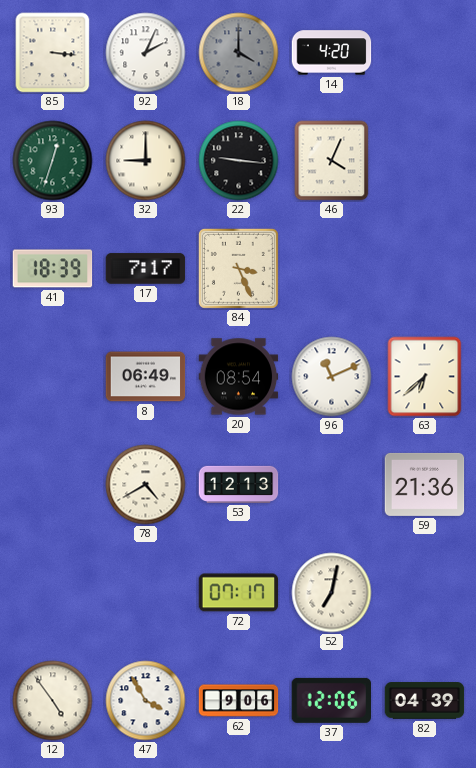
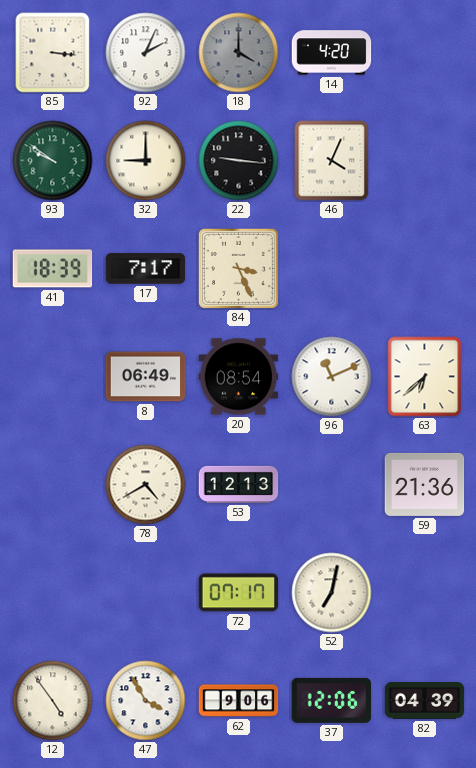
93: 12:33 -> 9:51 (53, 161)
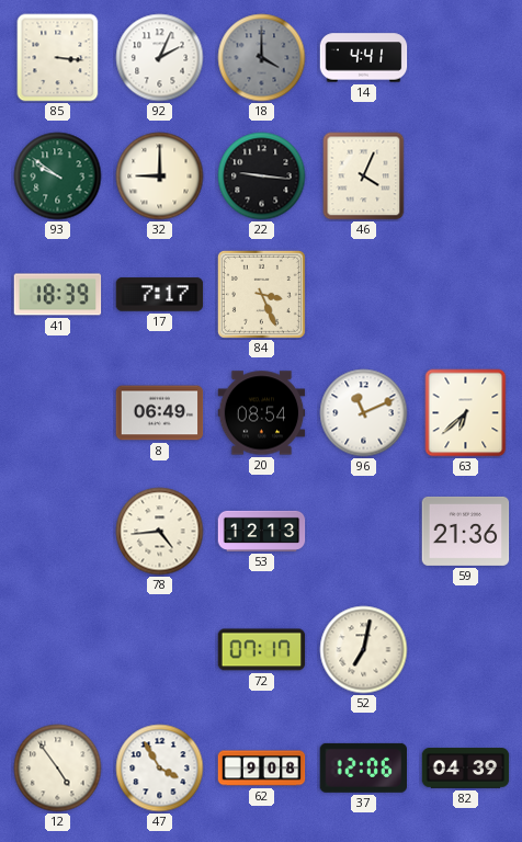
14: 4:20 -> 4:41 (364, 58)
78: 4:40 -> 4:44 (160, 532)
62: 9:06 -> 9:08 (262, 769)
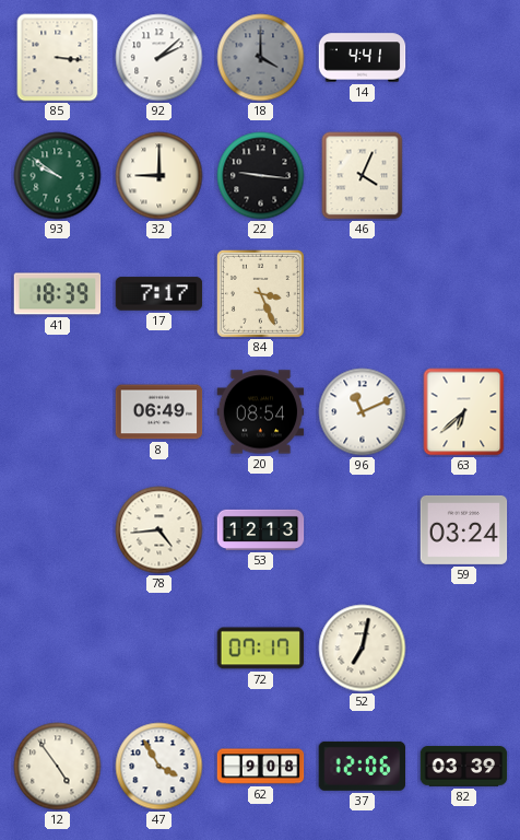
92: 2:04 -> 2:08 (159, 58)
59: 21:36 -> 03:24 (464, 529)
82: 04:39 -> 03:39 (464, 767)
